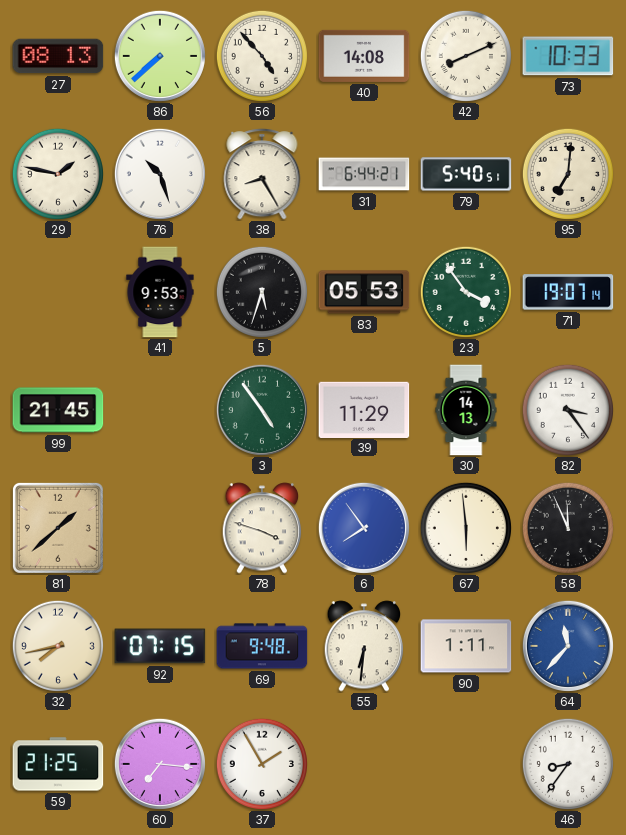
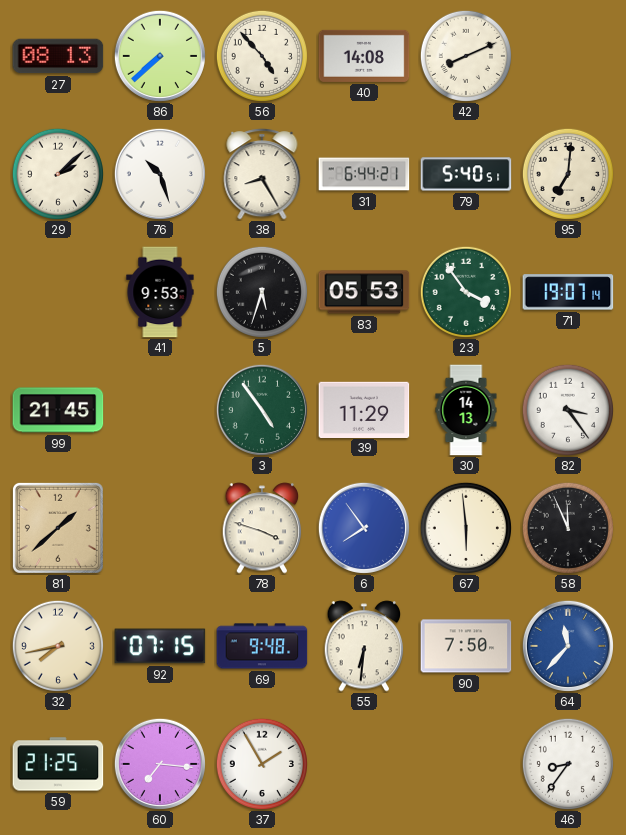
73: 10:33 -> none (568, 56)
29: 1:47 -> 2:08 (58, 174)
90: 1:11 -> 7:50 (466, 646)
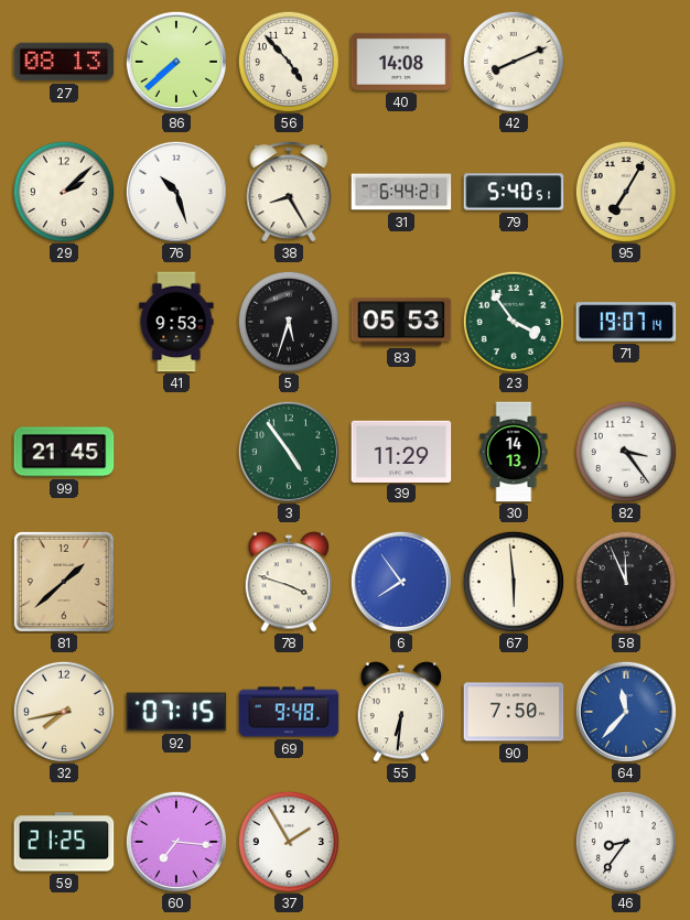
95: 7:01 -> 7:05 (626, 192)
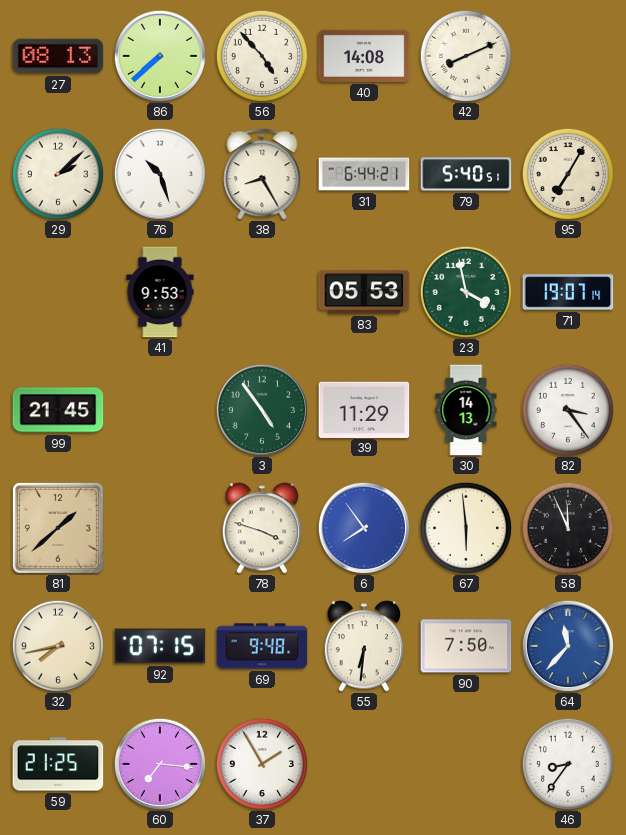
5: 5:33 -> none (289, 322)
23: 3:54 -> 3:58 (466, 292)
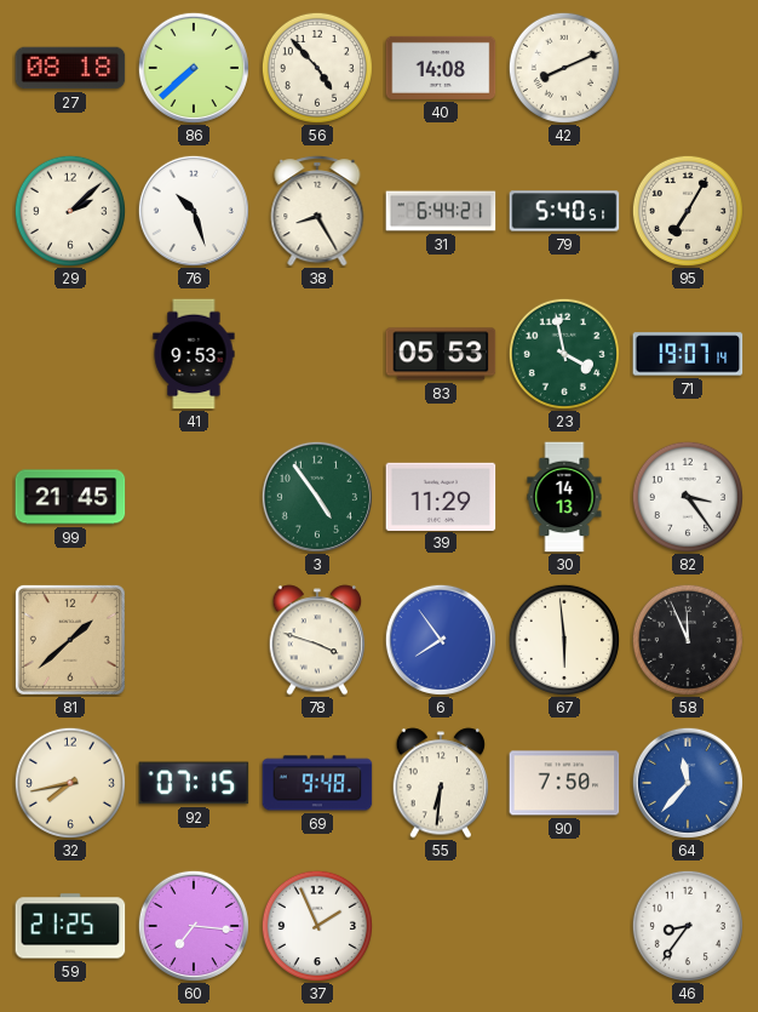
27: 08:13 -> 08:18 (70, 68)
37: 1:55 -> 1:56 (317, 926)
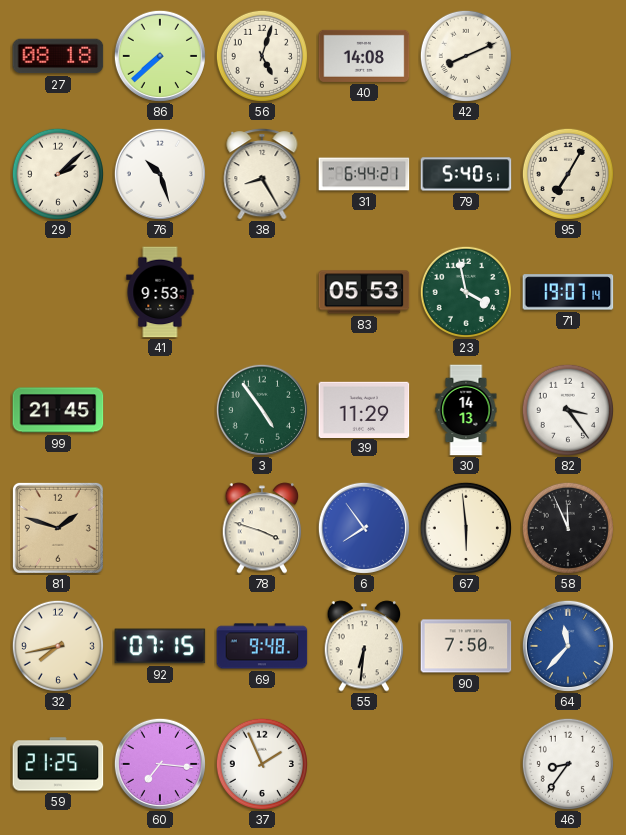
56: 4:53 -> 5:03 (262, 56)
81: 1:38 -> 1:48 (58, 528)
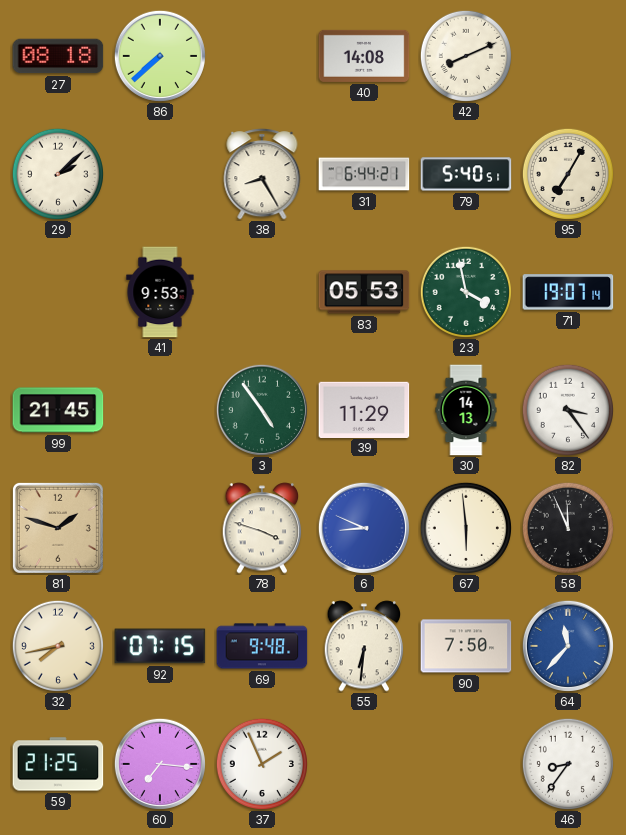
56: 5:03 -> none (262, 56)
76: 10:27 -> none (160, 174)
6: 7:54 -> 8:49 (364, 528)
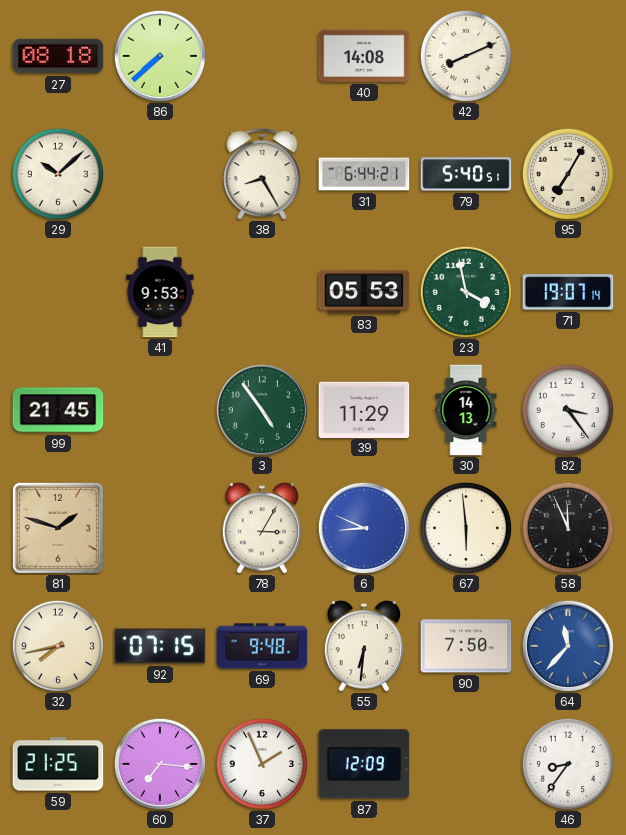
29: 2:08 -> 10:08 (58, 174)
78: 3:48 -> 3:05 (262, 528)
87: none -> 12:09 (364, 764)
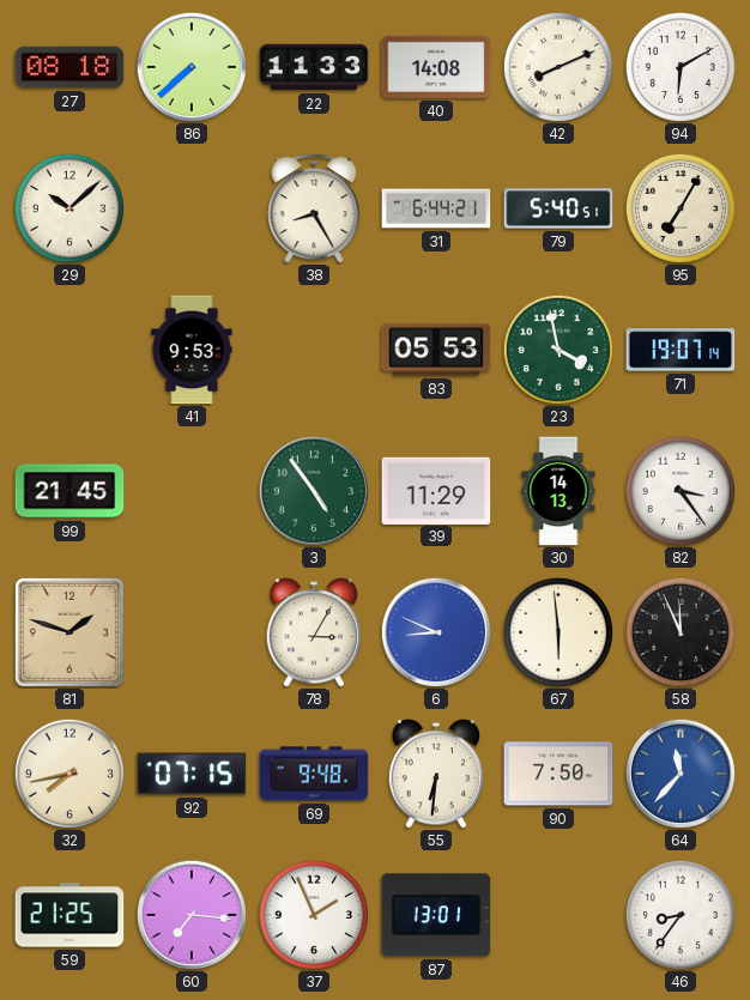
22: none -> 11:33 (314, 67)
94: none -> 6:10 (681, 67)
87: 12:09 -> 13:01 (436, 915)
